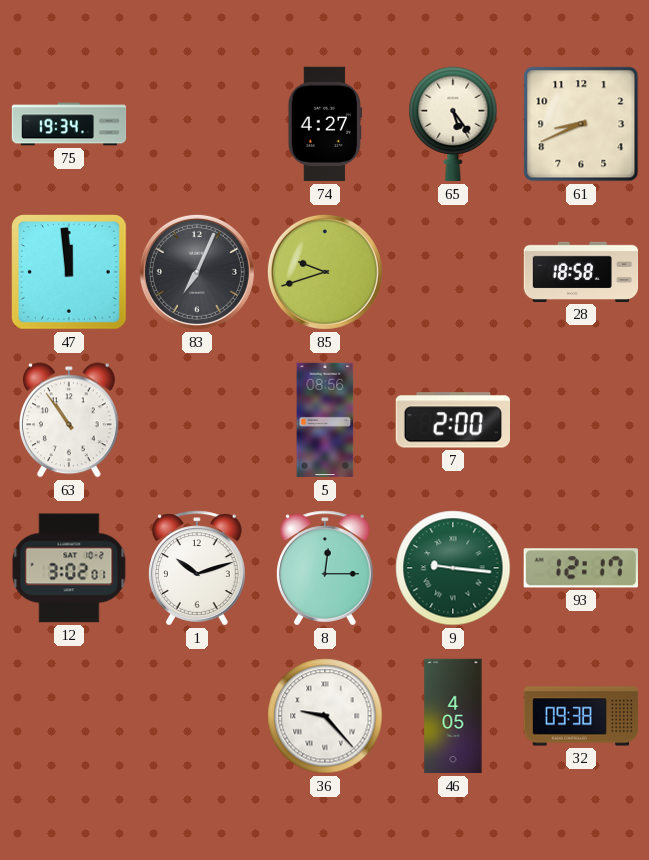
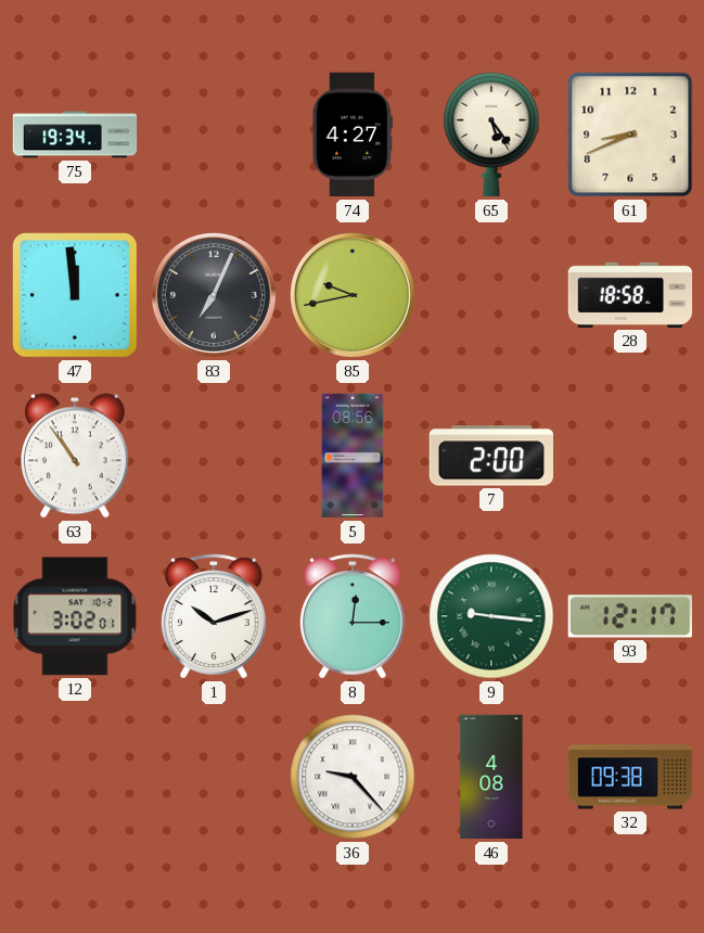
85: 9:42 -> 9:43 (353, 295)
46: 4:05 -> 4:08 (491, 777)
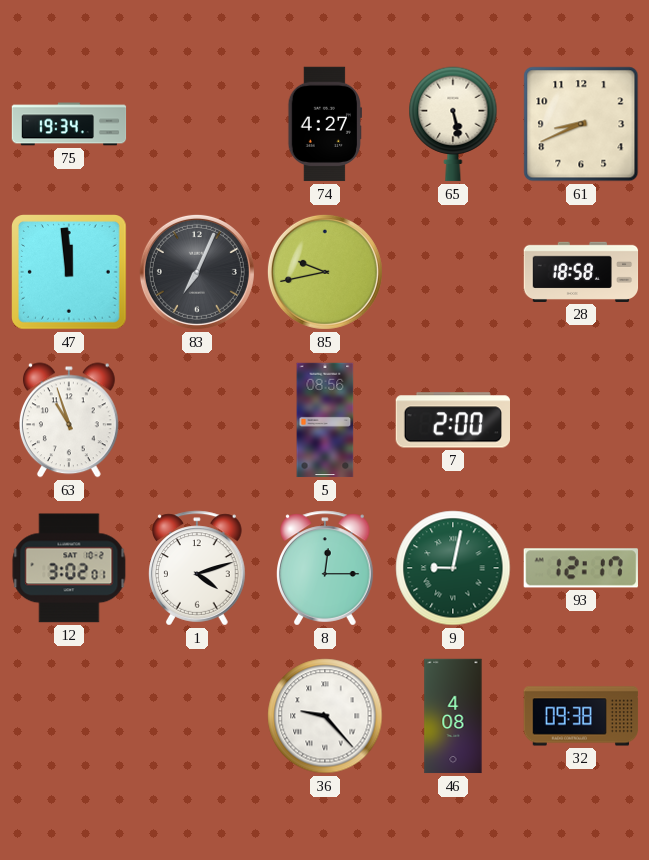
65: 5:24 -> 5:28 (453, 124)
63: 10:54 -> 10:57 (69, 420)
1: 10:12 -> 4:12 (198, 568)
9: 9:16 -> 9:02 (453, 568)
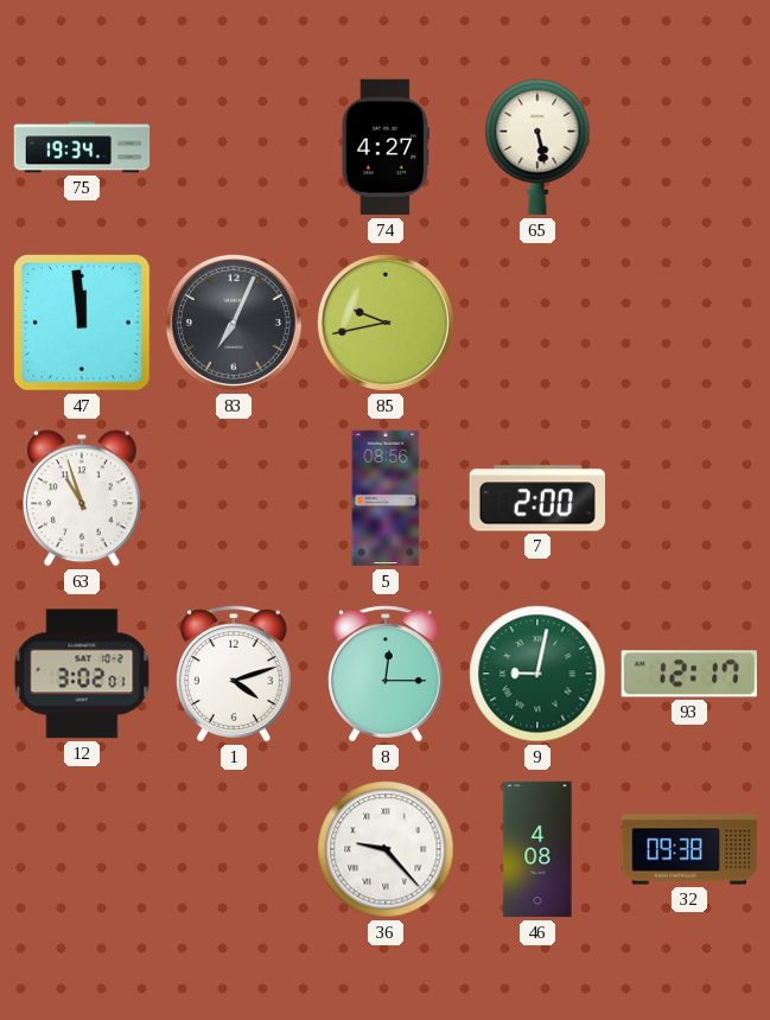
61: 8:41 -> none (581, 124)
28: 18:58 -> none (581, 272)
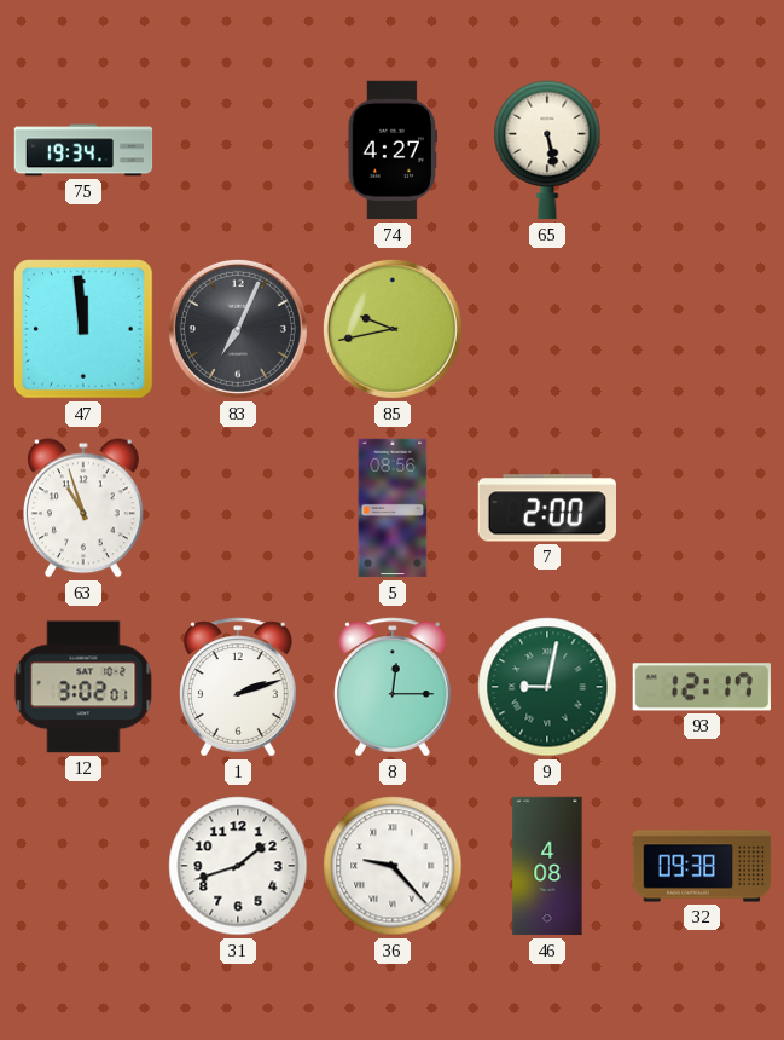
1: 4:12 -> 2:12 (239, 687)
31: none -> 1:42 (238, 866)
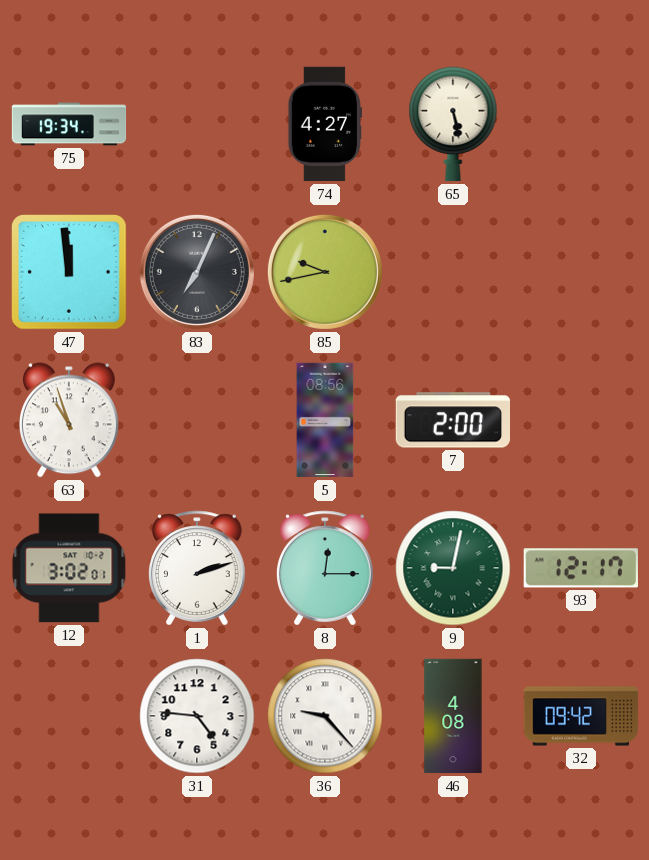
31: 1:42 -> 4:46 (197, 716)
32: 09:38 -> 09:42 (581, 716)
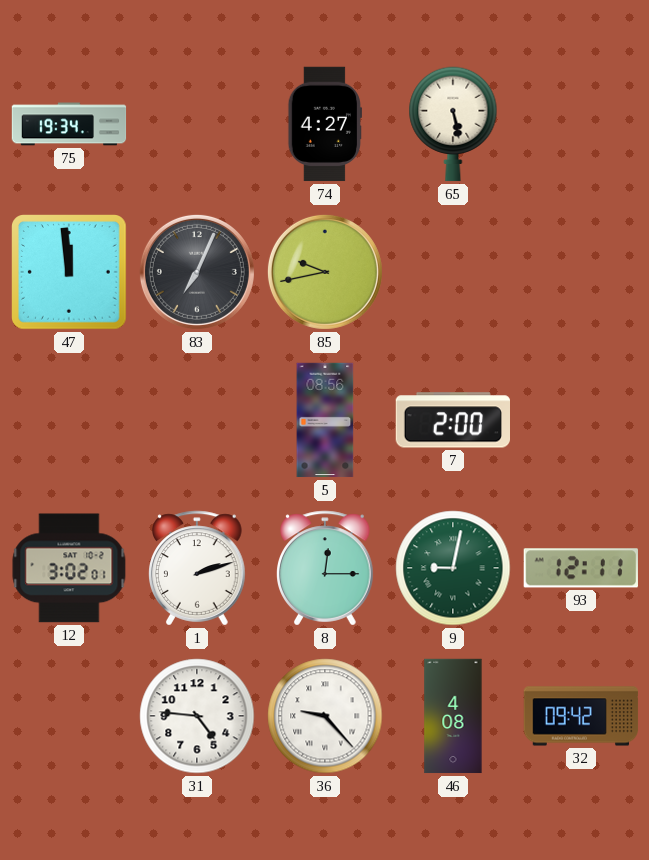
63: 10:57 -> none (69, 420)
93: 12:17 -> 12:11 (581, 568)
